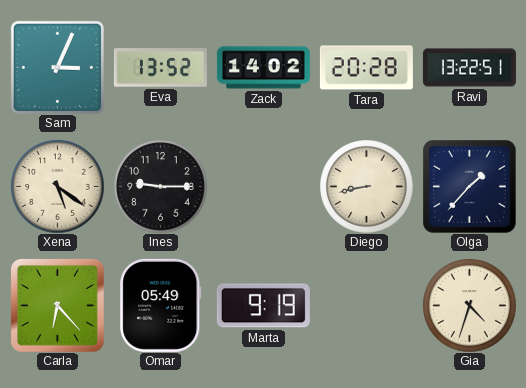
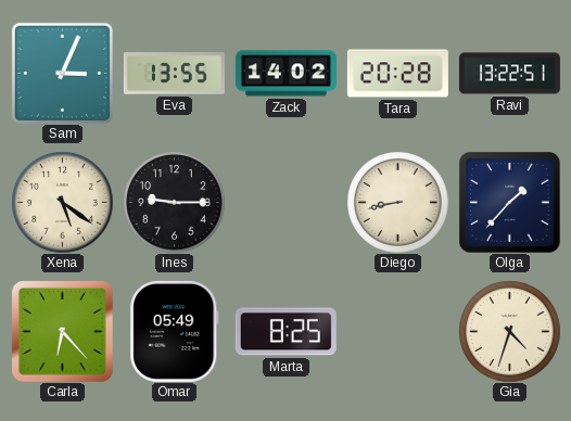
Eva: 13:52 -> 13:55 (174, 74)
Marta: 9:19 -> 8:25 (285, 332)
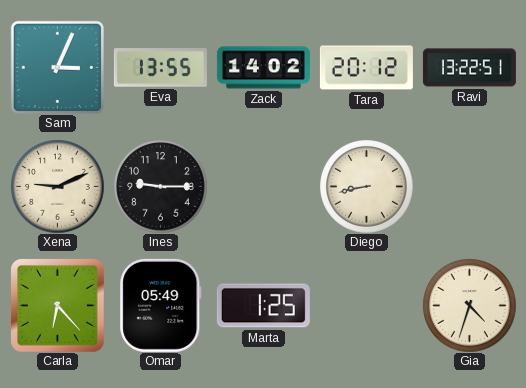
Tara: 20:28 -> 20:12 (366, 68)
Xena: 5:21 -> 9:11 (57, 186)
Olga: 1:37 -> none (510, 203)
Marta: 8:25 -> 1:25 (263, 306)
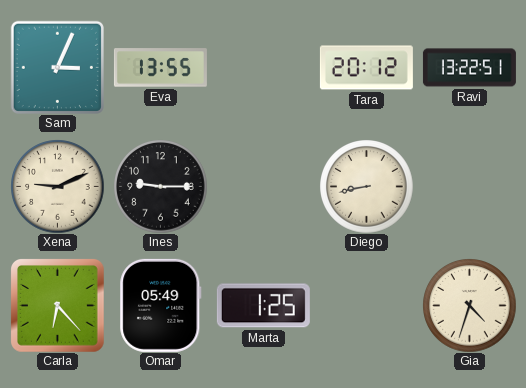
Zack: 14:02 -> none (263, 68)
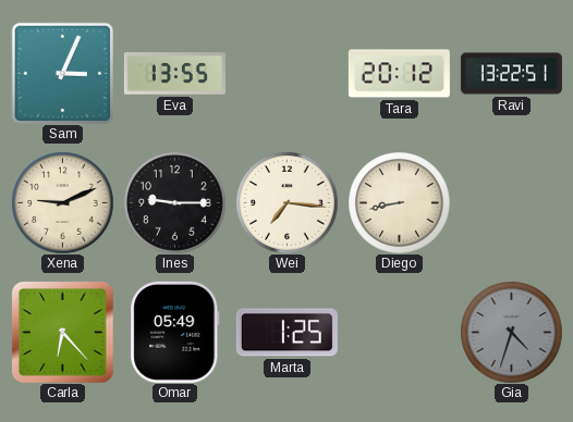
Wei: none -> 7:16 (286, 202)
Gia dial: cream -> grey (511, 332)
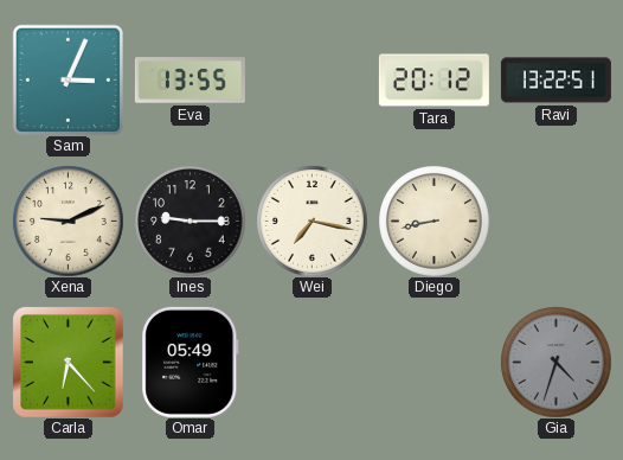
Wei: 7:16 -> 7:17 (311, 221)
Marta: 1:25 -> none (286, 333)
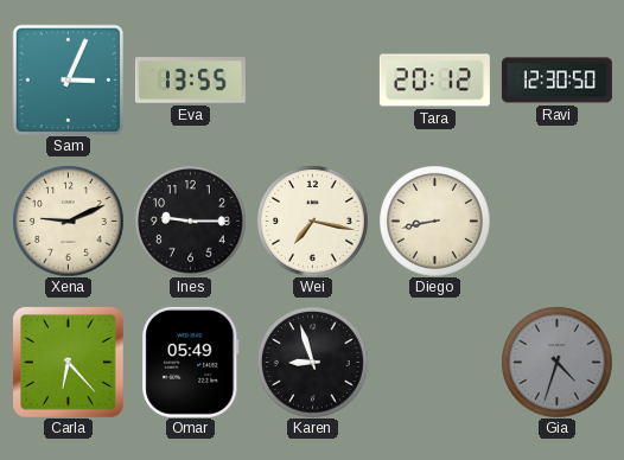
Ravi: 13:22 -> 12:30 (556, 81)
Karen: none -> 8:57 (312, 362)
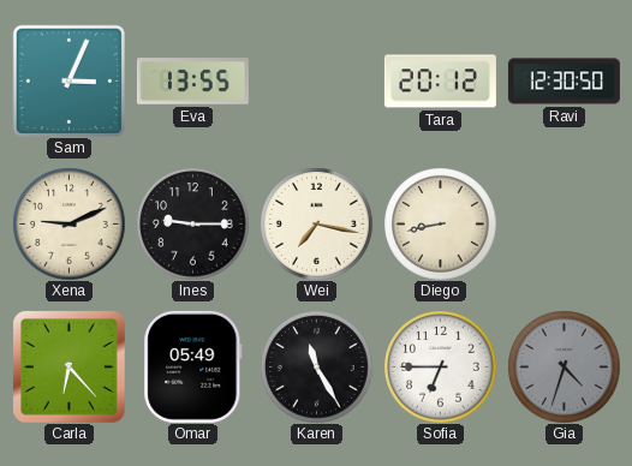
Karen: 8:57 -> 11:25 (316, 366)
Sofia: none -> 6:45 (440, 366)
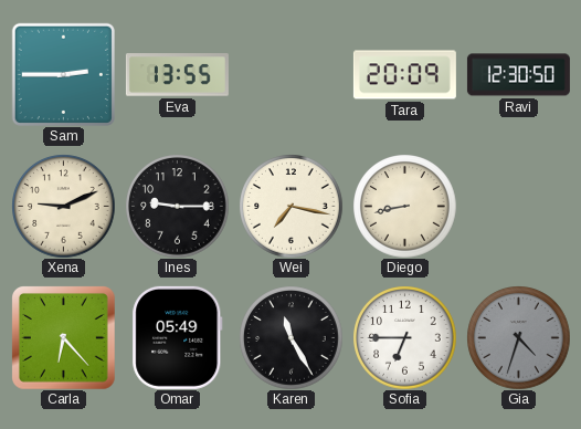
Sam: 3:04 -> 2:45 (63, 74)
Tara: 20:12 -> 20:09 (404, 75)
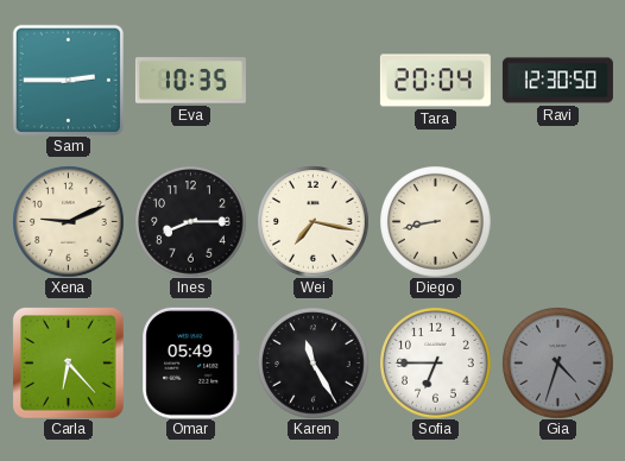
Eva: 13:55 -> 10:35 (190, 81)
Tara: 20:09 -> 20:04 (435, 81)
Ines: 9:15 -> 8:15 (190, 221)
